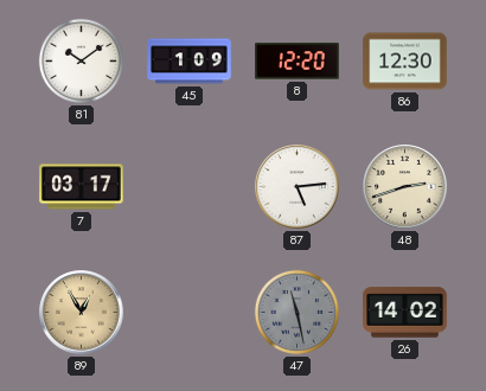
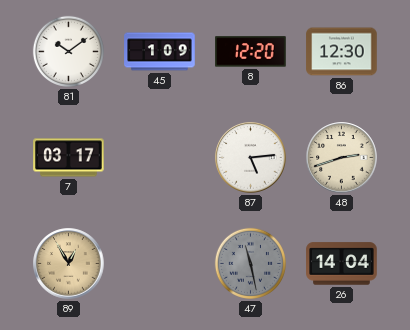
26: 14:02 -> 14:04 (342, 264)
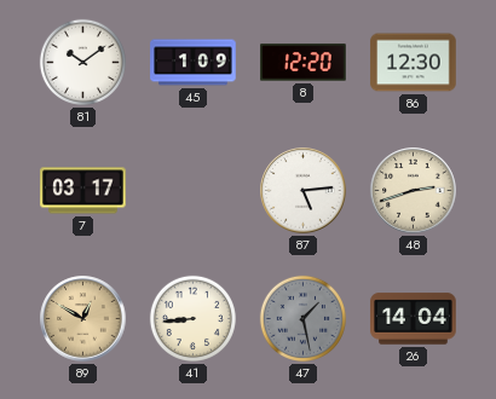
89: 12:55 -> 12:50 (83, 319)
41: none -> 8:44 (192, 318)
47: 11:28 -> 1:28 (302, 318)
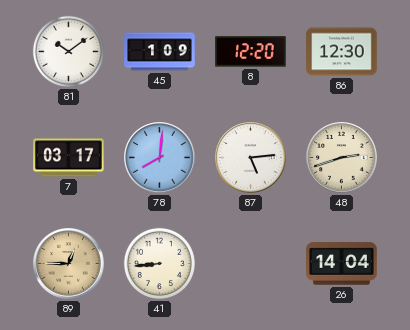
78: none -> 8:01 (160, 158)
89: 12:50 -> 12:45 (69, 264)
47: 1:28 -> none (302, 318)
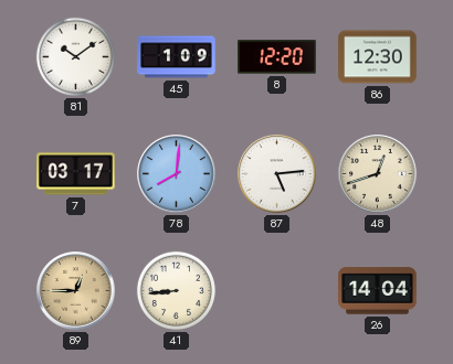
48: 2:42 -> 12:42 (378, 174)
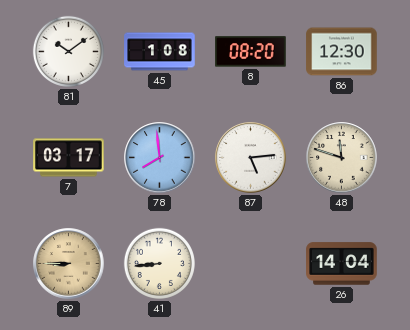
45: 1:09 -> 1:08 (160, 52)
8: 12:20 -> 08:20 (251, 52)
78: 8:01 -> 7:59 (160, 158)
48: 12:42 -> 11:48 (342, 158)
89: 12:45 -> 8:45 (69, 264)
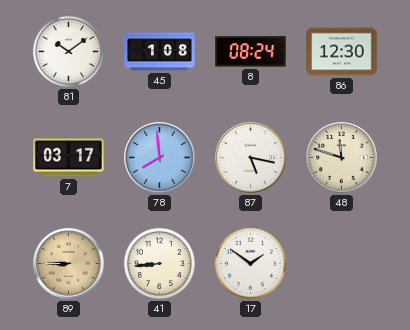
8: 08:20 -> 08:24 (251, 52)
87: 5:14 -> 5:17 (251, 158)
17: none -> 1:51 (250, 263)
26: 14:04 -> none (342, 264)
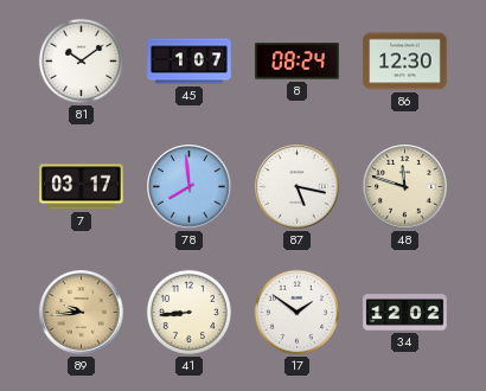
45: 1:08 -> 1:07 (190, 62)
89: 8:45 -> 9:44 (82, 313)
34: none -> 12:02 (405, 313)
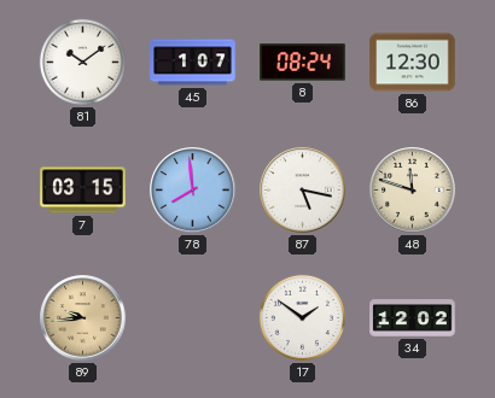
7: 03:17 -> 03:15 (83, 191)
41: 8:44 -> none (188, 312)
